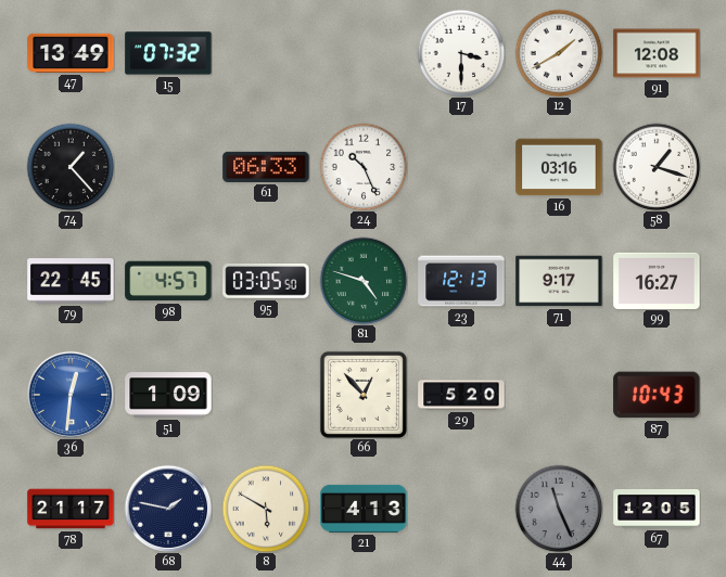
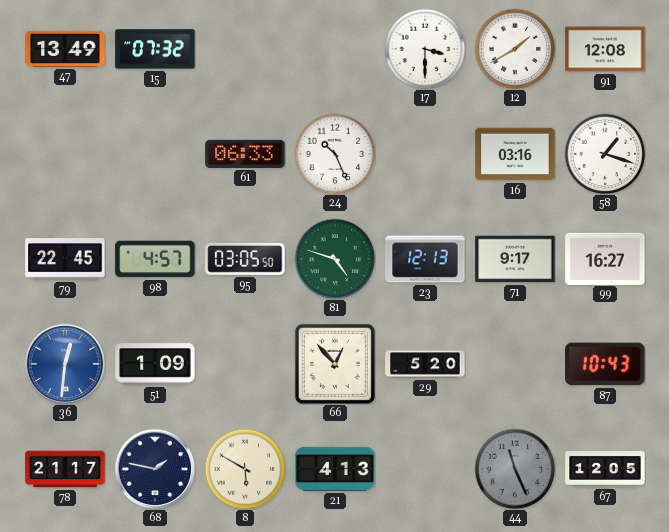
74: 1:23 -> none (71, 167)
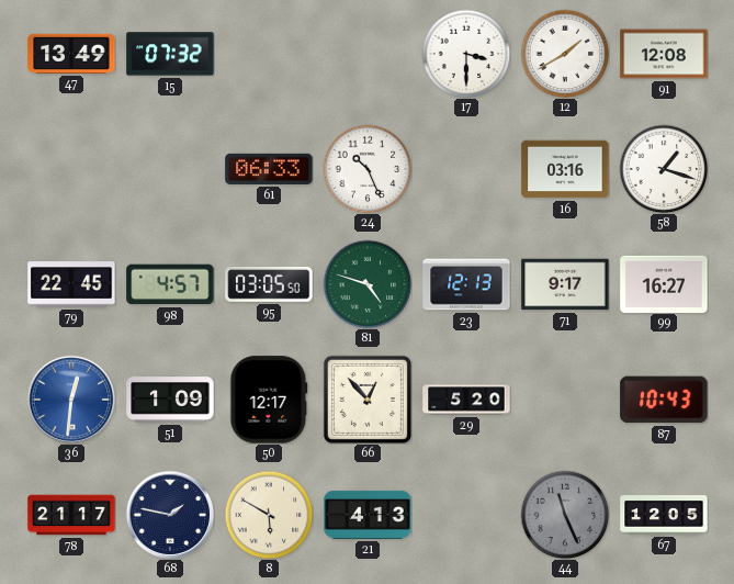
50: none -> 12:17 (269, 400)
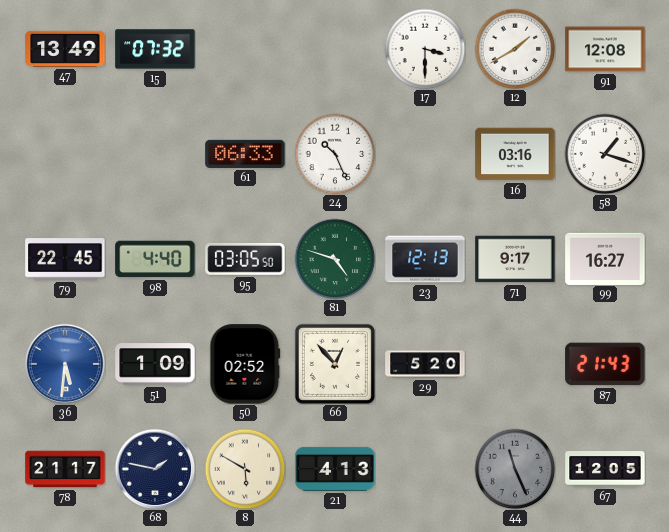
98: 4:57 -> 4:40 (155, 259)
36: 12:31 -> 5:31 (65, 364)
50: 12:17 -> 02:52 (245, 364)
87: 10:43 -> 21:43 (605, 364)
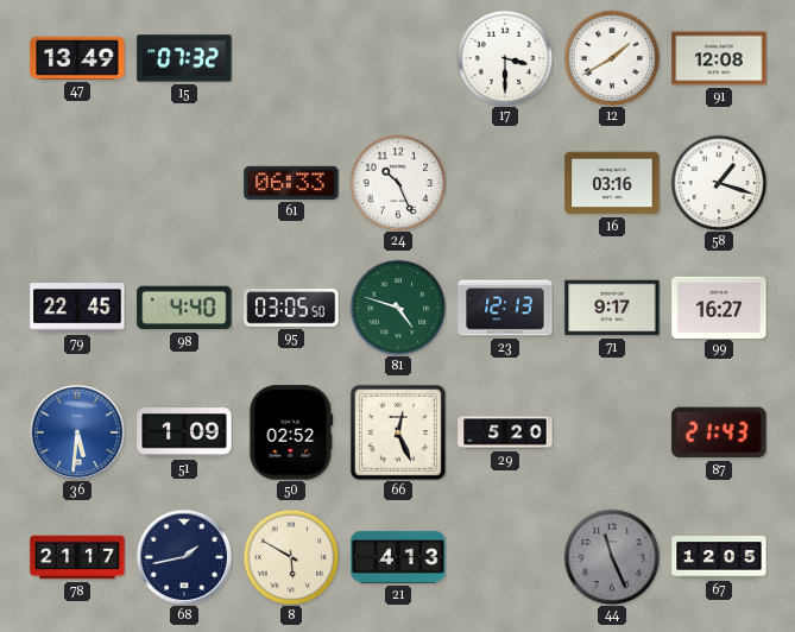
66: 12:53 -> 12:26 (398, 432)
68: 1:47 -> 1:43 (184, 557)
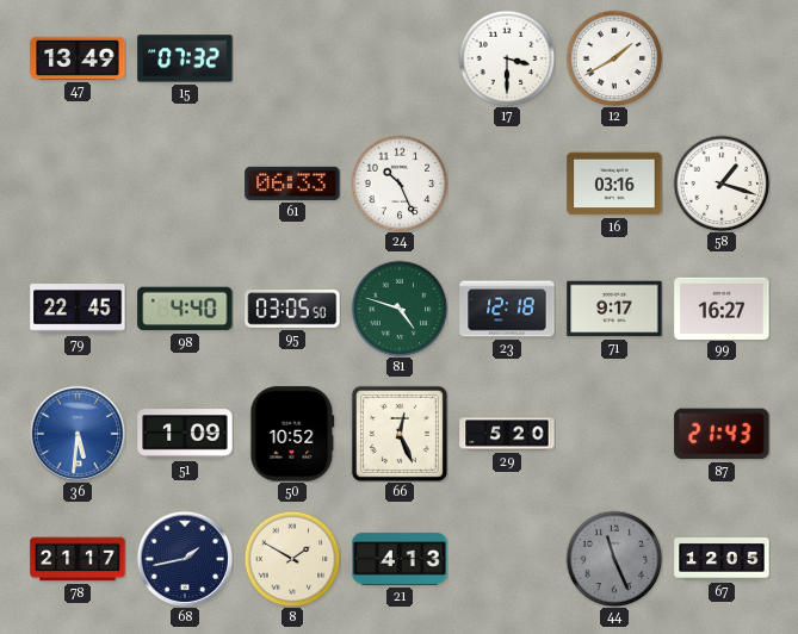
91: 12:08 -> none (719, 58)
23: 12:13 -> 12:18 (507, 309)
50: 02:52 -> 10:52 (292, 434)
8: 5:50 -> 1:50 (292, 559)
